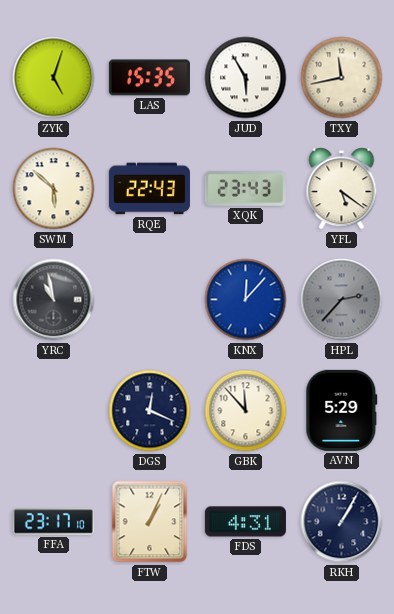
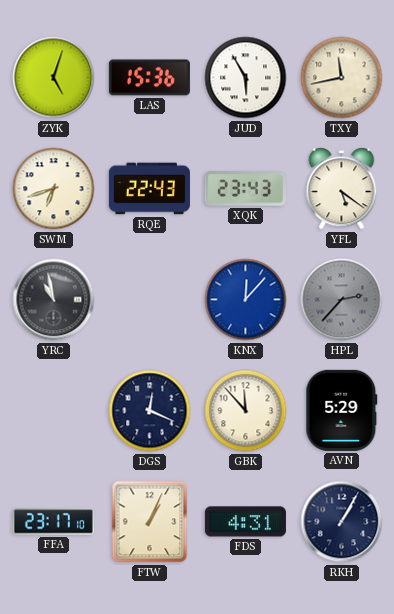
LAS: 15:35 -> 15:36 (149, 78)
SWM: 5:52 -> 6:42 (54, 189)
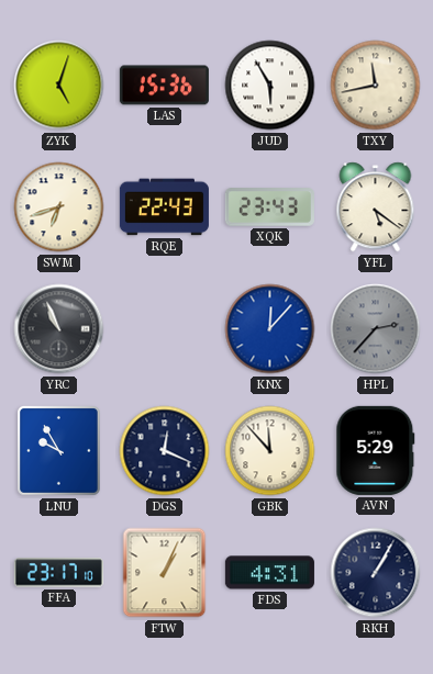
YRC: 10:58 -> 10:56 (59, 329)
LNU: none -> 9:55 (59, 451)
